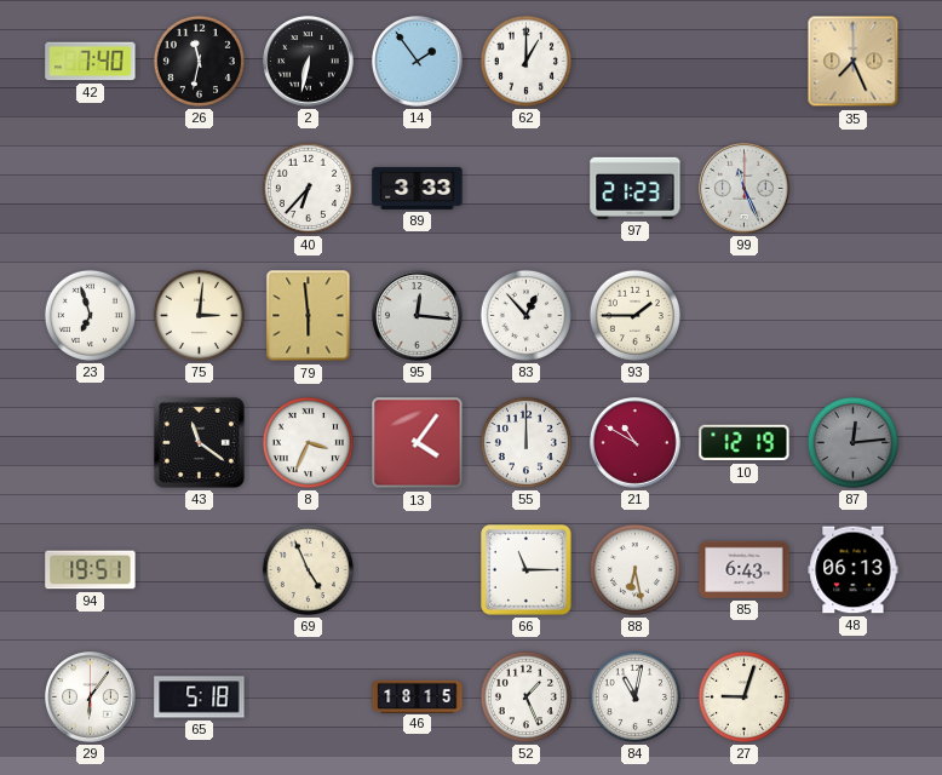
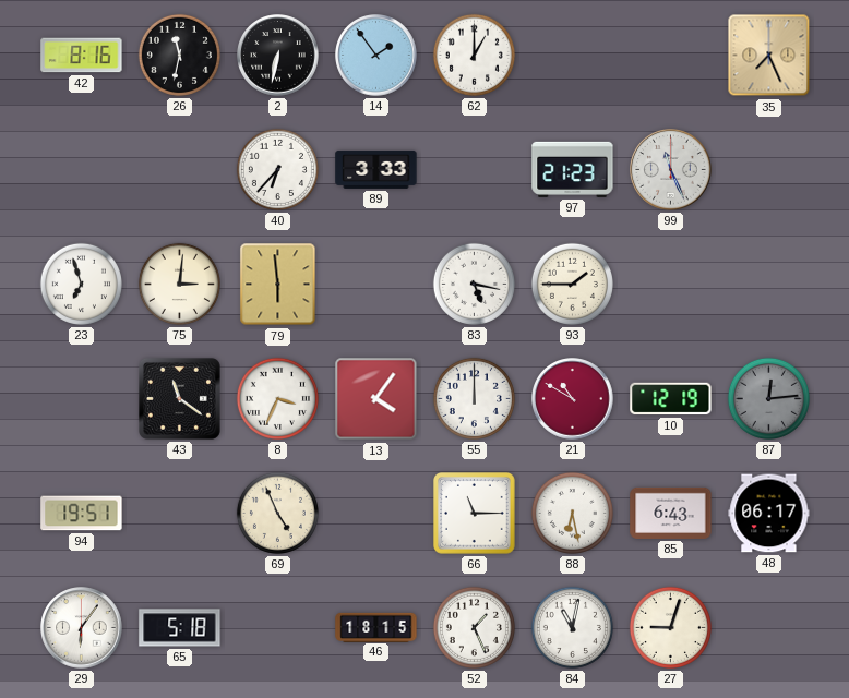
42: 7:40 -> 8:16 (82, 56)
95: 12:16 -> none (418, 316)
83: 12:53 -> 5:17 (474, 284)
48: 06:13 -> 06:17 (769, 514)
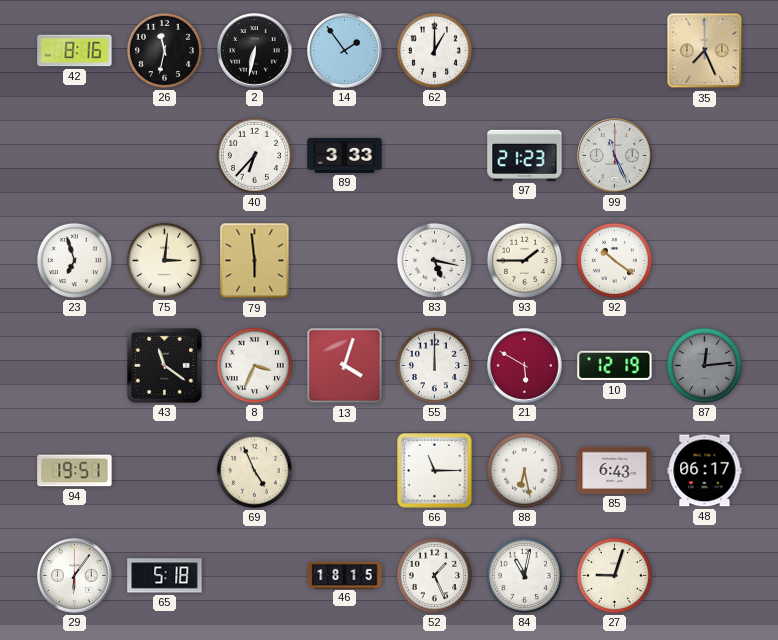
92: none -> 10:21 (614, 260)
13: 4:06 -> 4:03 (345, 366)
21: 10:50 -> 5:50 (525, 366)
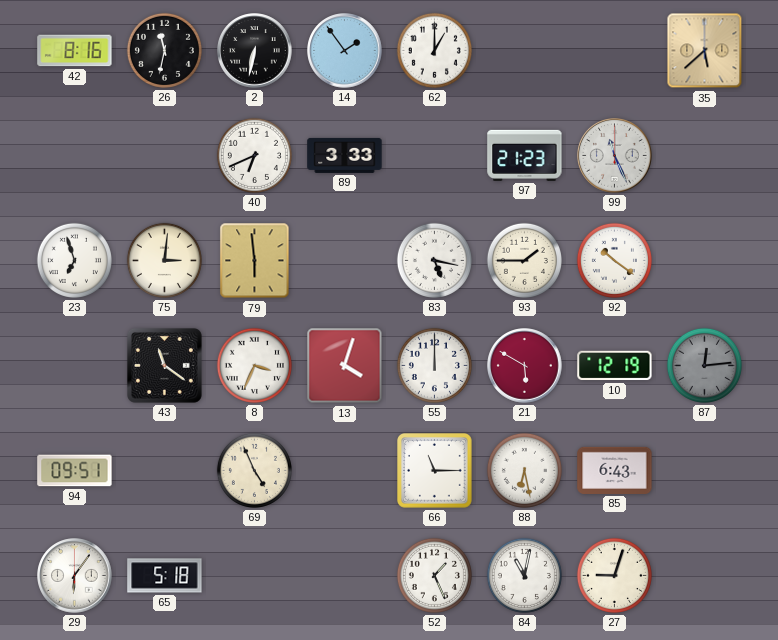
35: 7:26 -> 5:38 (705, 51)
40: 6:37 -> 6:41 (254, 155)
94: 19:51 -> 09:51 (75, 471)
48: 06:17 -> none (705, 471)
46: 18:15 -> none (345, 575)
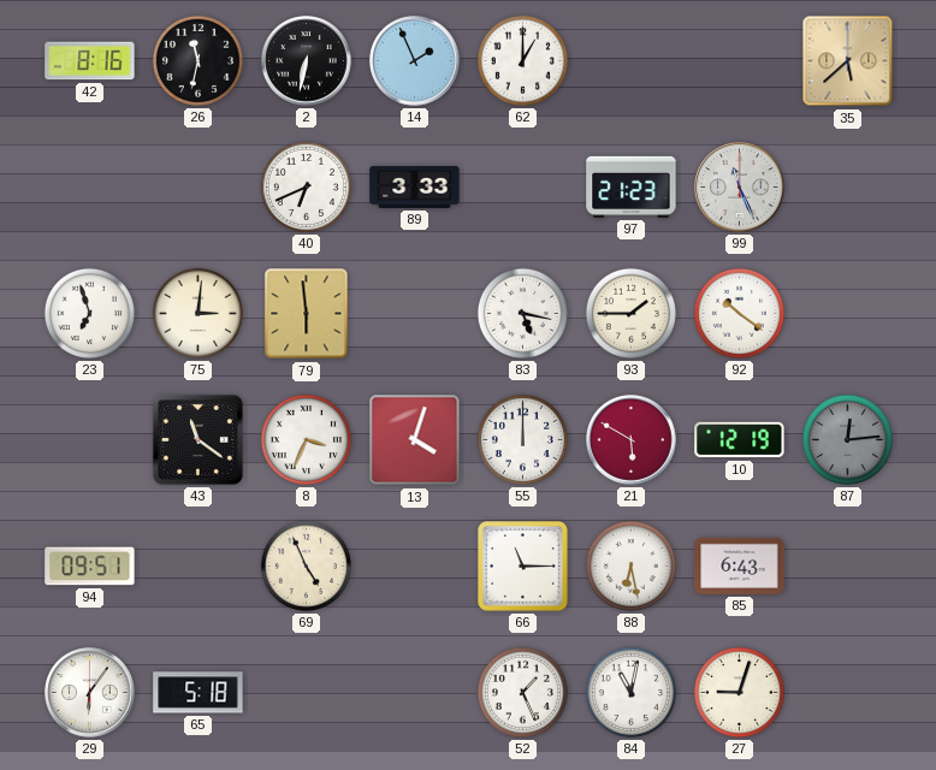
14: 1:54 -> 1:56 (415, 61)
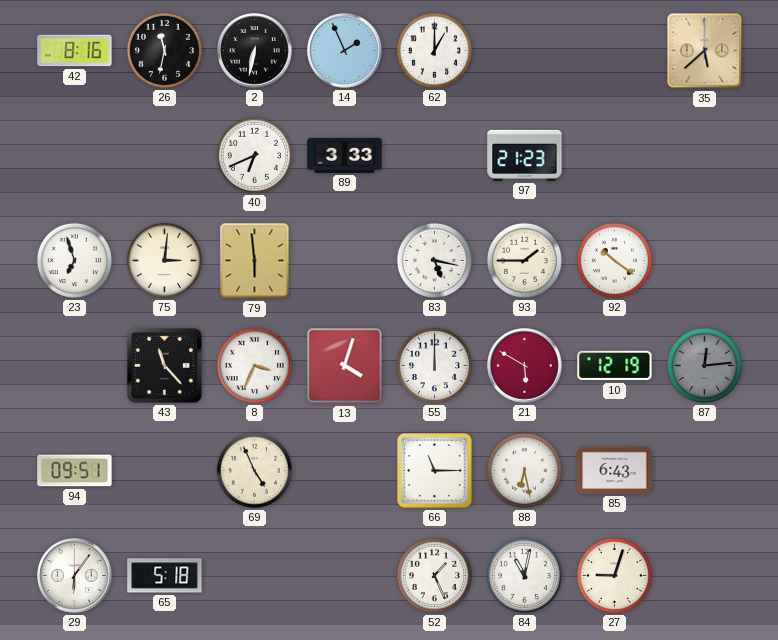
99: 11:26 -> none (740, 188)
43: 11:21 -> 11:23 (164, 365)
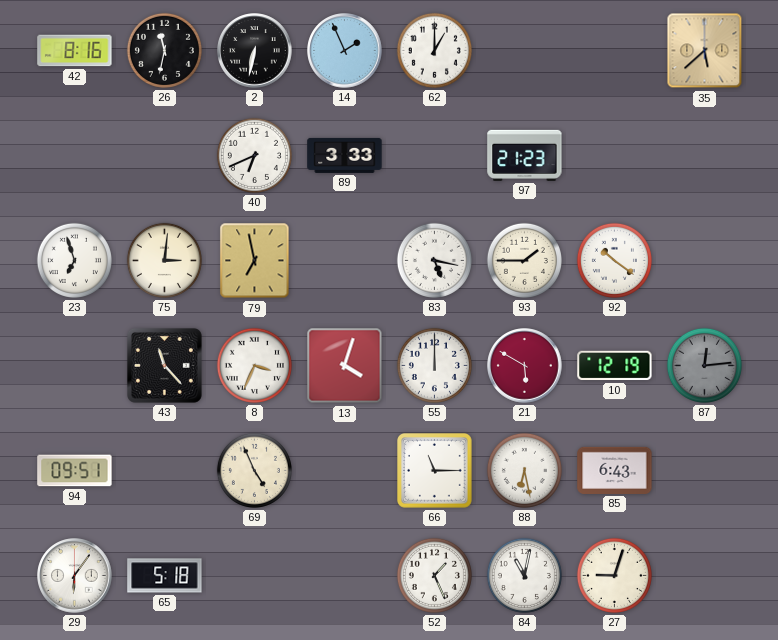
79: 5:59 -> 6:58 (255, 261)
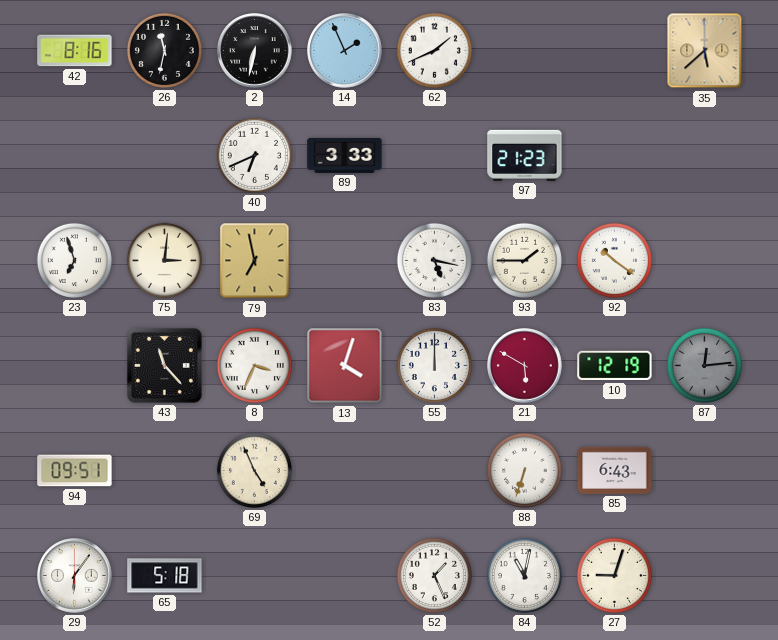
62: 1:00 -> 1:41 (434, 50)
66: 11:15 -> none (435, 471)
88: 6:28 -> 6:33 (524, 470)
